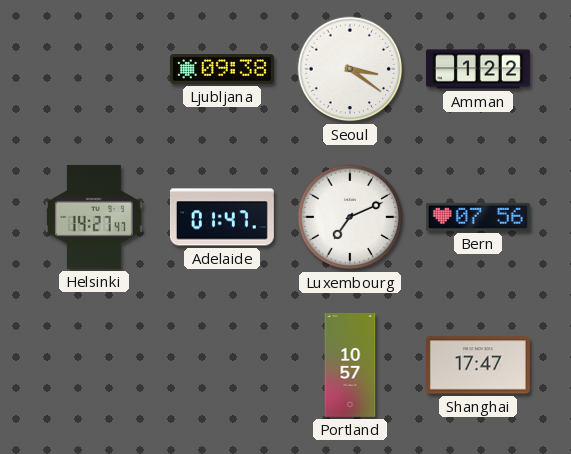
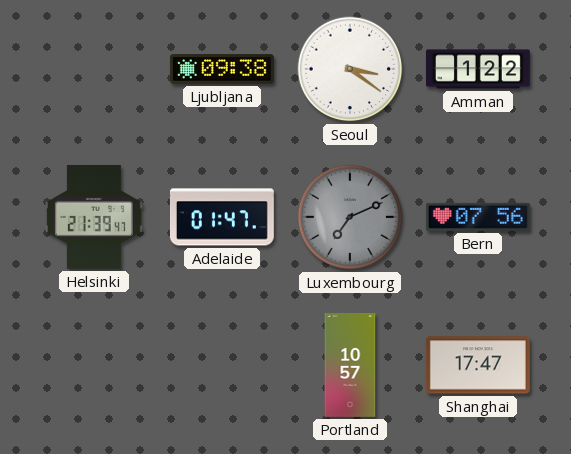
Helsinki: 14:27 -> 21:39 (94, 217)
Luxembourg dial: white -> grey (350, 217)
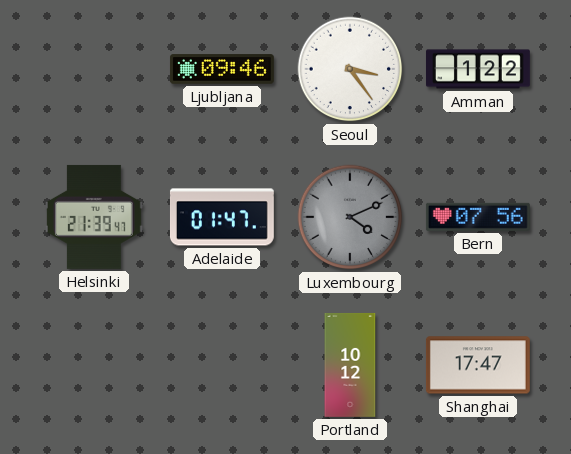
Ljubljana: 09:38 -> 09:46 (222, 69)
Seoul: 3:21 -> 3:24 (350, 69)
Luxembourg: 7:11 -> 4:11 (350, 217)
Portland: 10:57 -> 10:12 (350, 365)
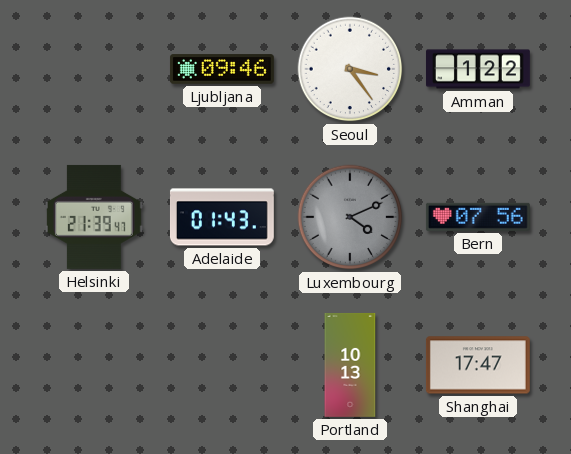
Adelaide: 01:47 -> 01:43 (222, 217)
Portland: 10:12 -> 10:13 (350, 365)
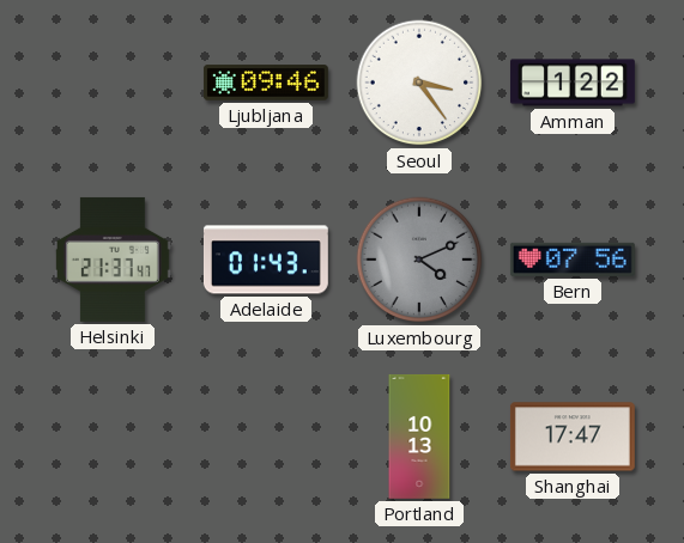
Helsinki: 21:39 -> 21:37 (113, 260)
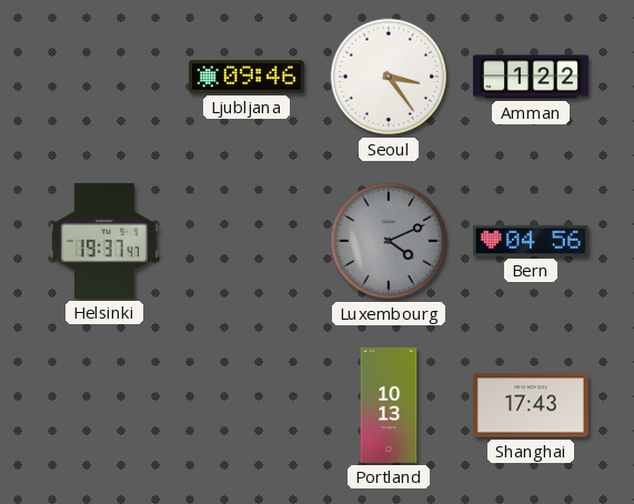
Helsinki: 21:37 -> 19:37 (104, 241)
Adelaide: 01:43 -> none (266, 260)
Bern: 07:56 -> 04:56 (531, 241)
Shanghai: 17:47 -> 17:43 (531, 405)
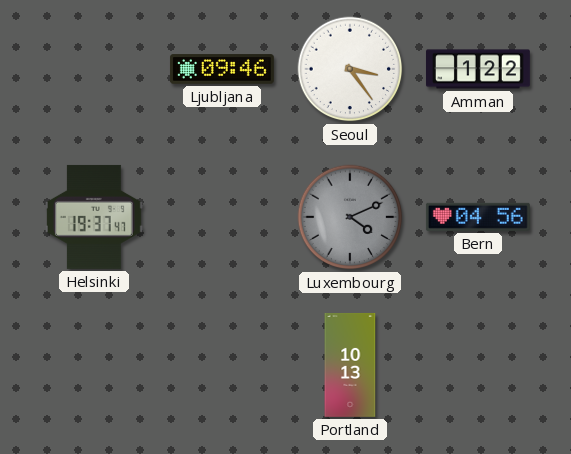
Shanghai: 17:43 -> none (531, 405)
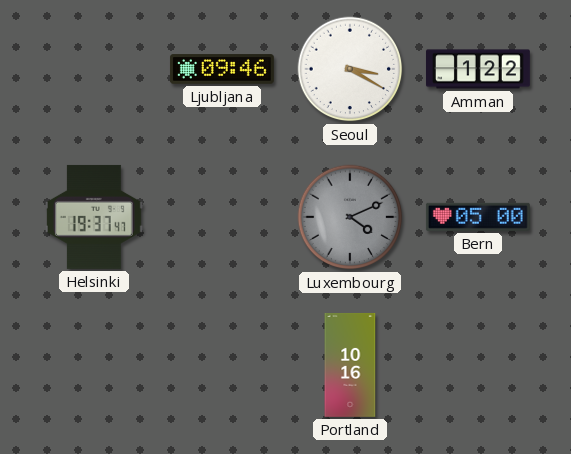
Seoul: 3:24 -> 3:20 (350, 69)
Bern: 04:56 -> 05:00 (478, 217)
Portland: 10:13 -> 10:16 (350, 365)
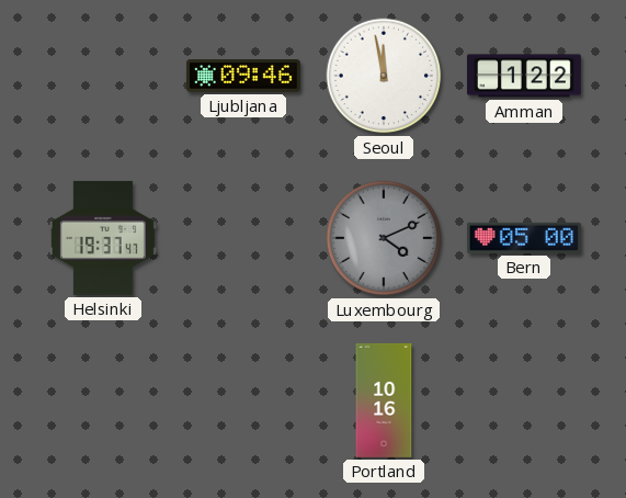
Seoul: 3:20 -> 11:58 (384, 76)
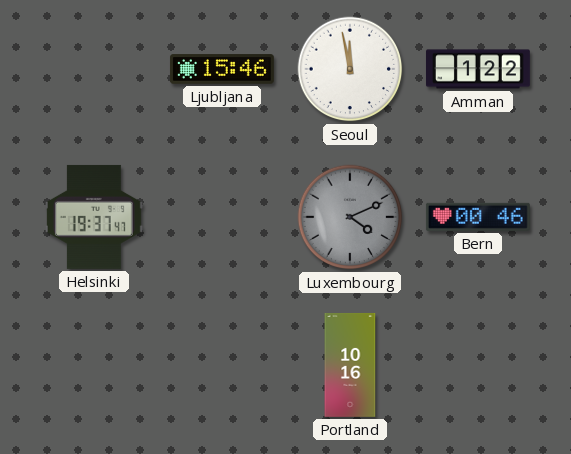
Ljubljana: 09:46 -> 15:46 (222, 69)
Bern: 05:00 -> 00:46 (478, 217)
